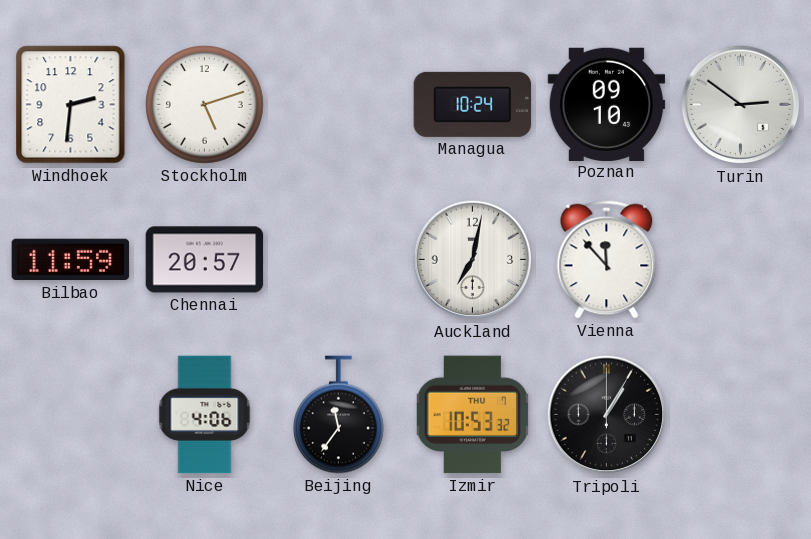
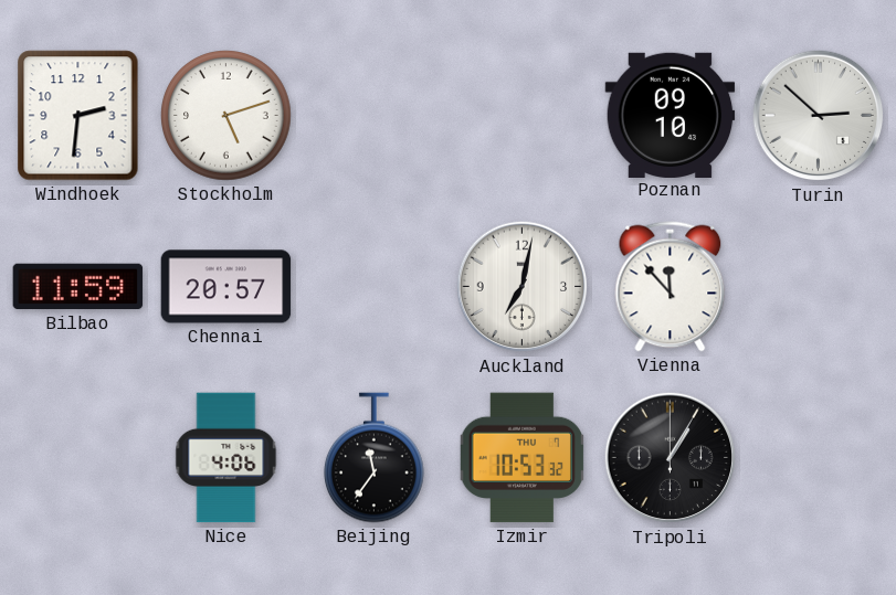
Managua: 10:24 -> none (473, 104)
Turin: 2:51 -> 2:52 (819, 116)
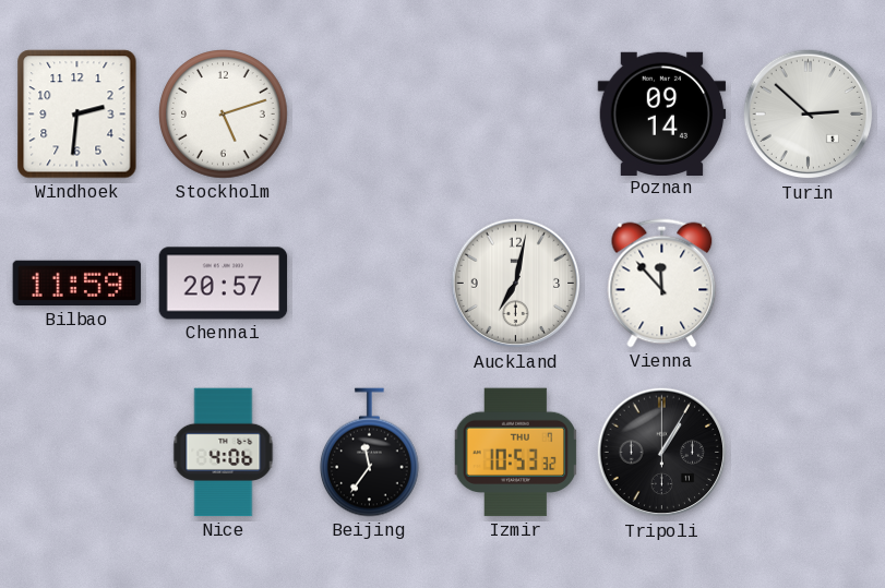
Poznan: 09:10 -> 09:14 (662, 113)
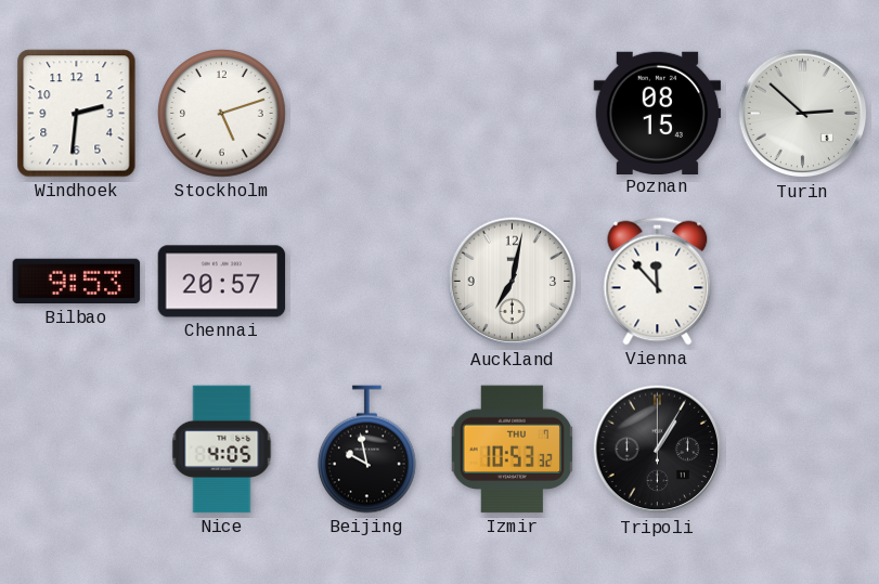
Poznan: 09:14 -> 08:15 (658, 113)
Bilbao: 11:59 -> 9:53 (77, 282)
Nice: 4:06 -> 4:05 (222, 450)
Beijing: 11:36 -> 9:58 (367, 450)
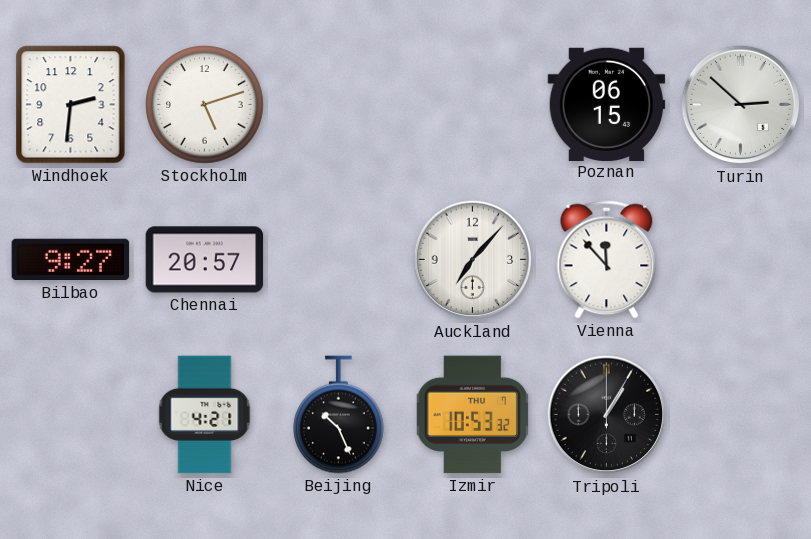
Poznan: 08:15 -> 06:15 (607, 104)
Bilbao: 9:53 -> 9:27 (71, 260)
Auckland: 7:02 -> 7:07 (473, 260)
Nice: 4:05 -> 4:21 (205, 415)
Beijing: 9:58 -> 10:26 (339, 415)
